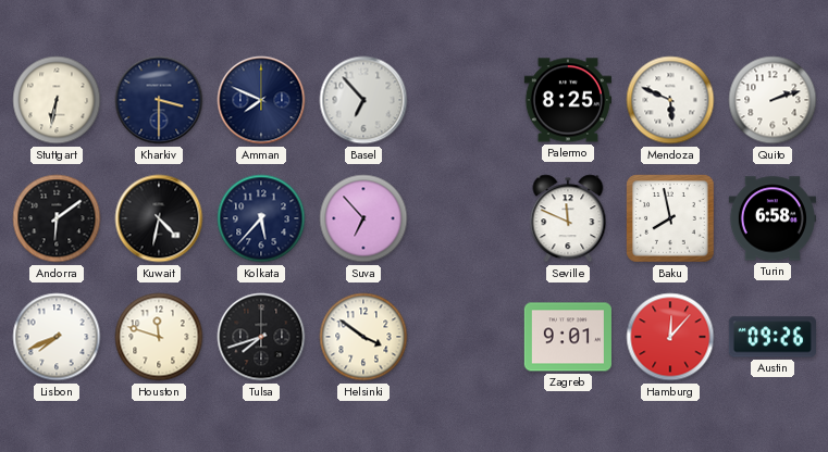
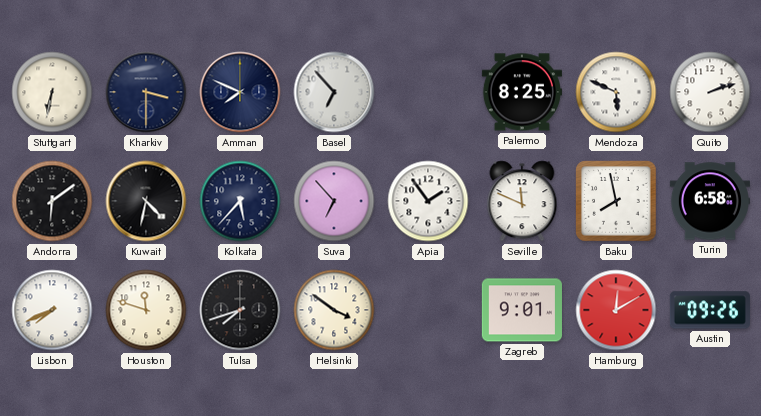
Apia: none -> 1:54 (428, 201)
Hamburg: 12:07 -> 12:10 (616, 310)
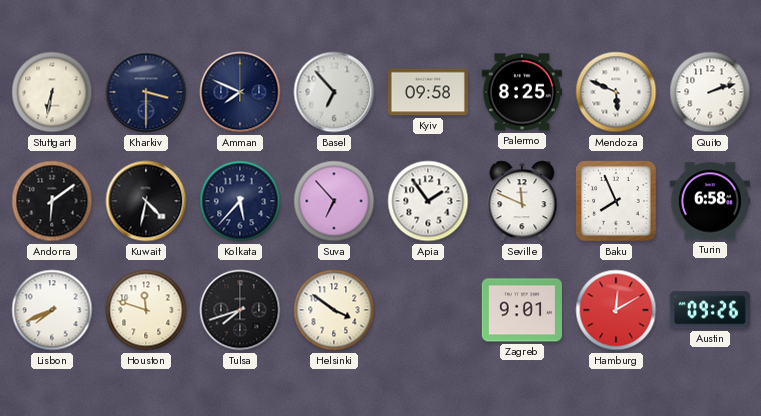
Kyiv: none -> 09:58 (428, 92)
Baku: 7:58 -> 7:56 (617, 202)
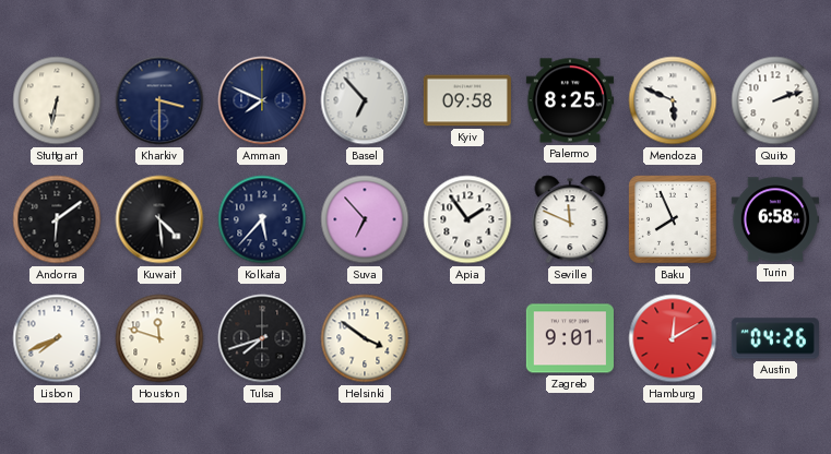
Kuwait: 4:32 -> 4:29 (159, 219)
Austin: 09:26 -> 04:26 (775, 338)
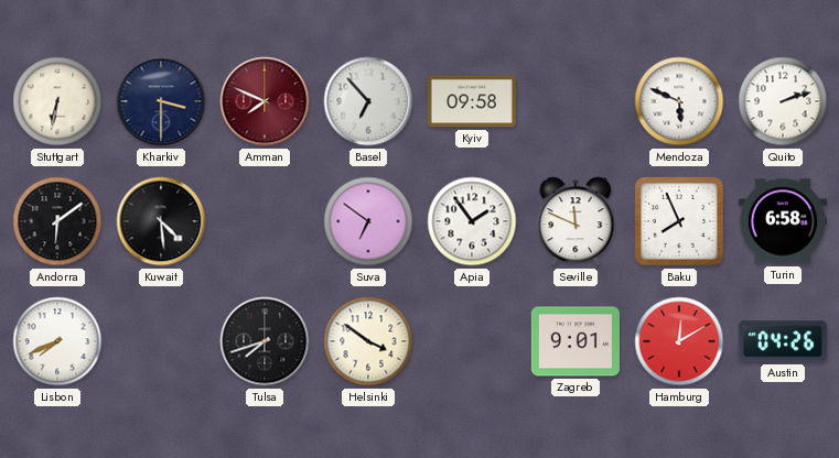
Amman dial: navy -> burgundy (265, 101)
Palermo: 8:25 -> none (570, 100)
Kolkata: 5:37 -> none (262, 219)
Suva: 6:53 -> 6:51 (368, 221)
Houston: 11:48 -> none (159, 338)
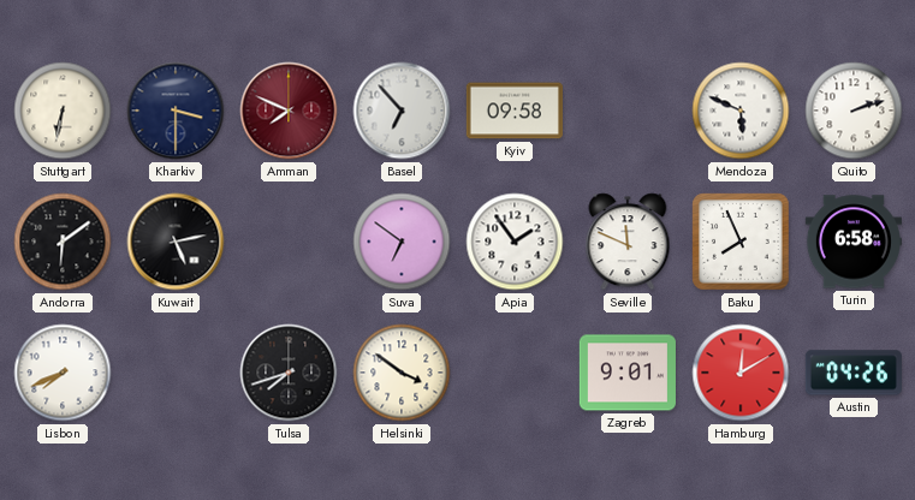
Kuwait: 4:29 -> 5:13 (176, 242)
